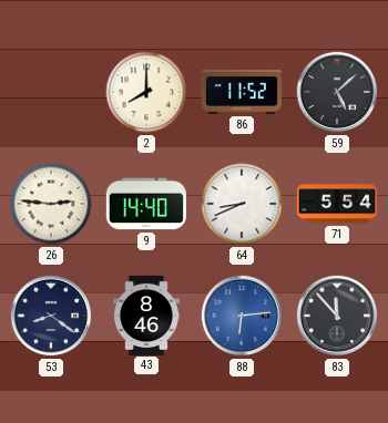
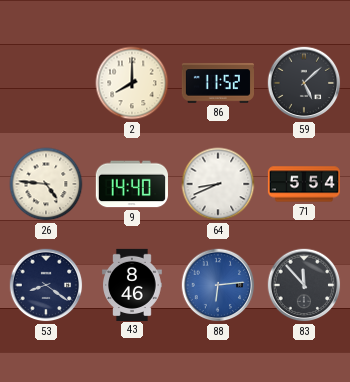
26: 2:46 -> 4:46 (46, 184)
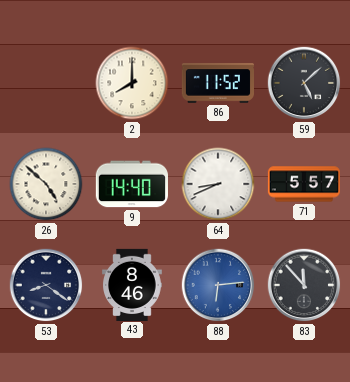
26: 4:46 -> 4:52 (46, 184)
71: 5:54 -> 5:57 (303, 184)
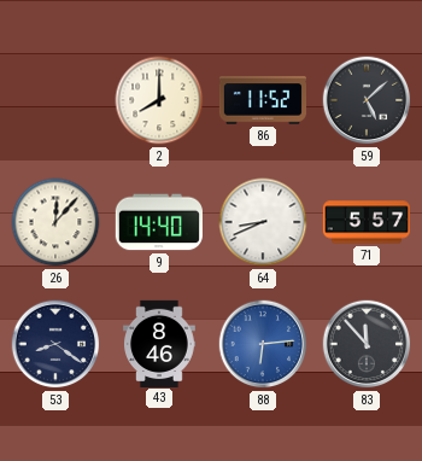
26: 4:52 -> 12:07 (55, 222)
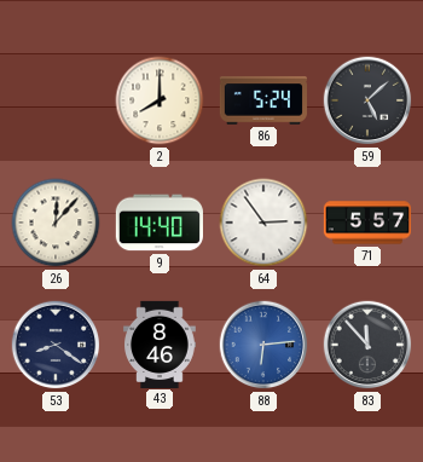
86: 11:52 -> 5:24 (262, 100)
64: 8:41 -> 2:54 (263, 223)
